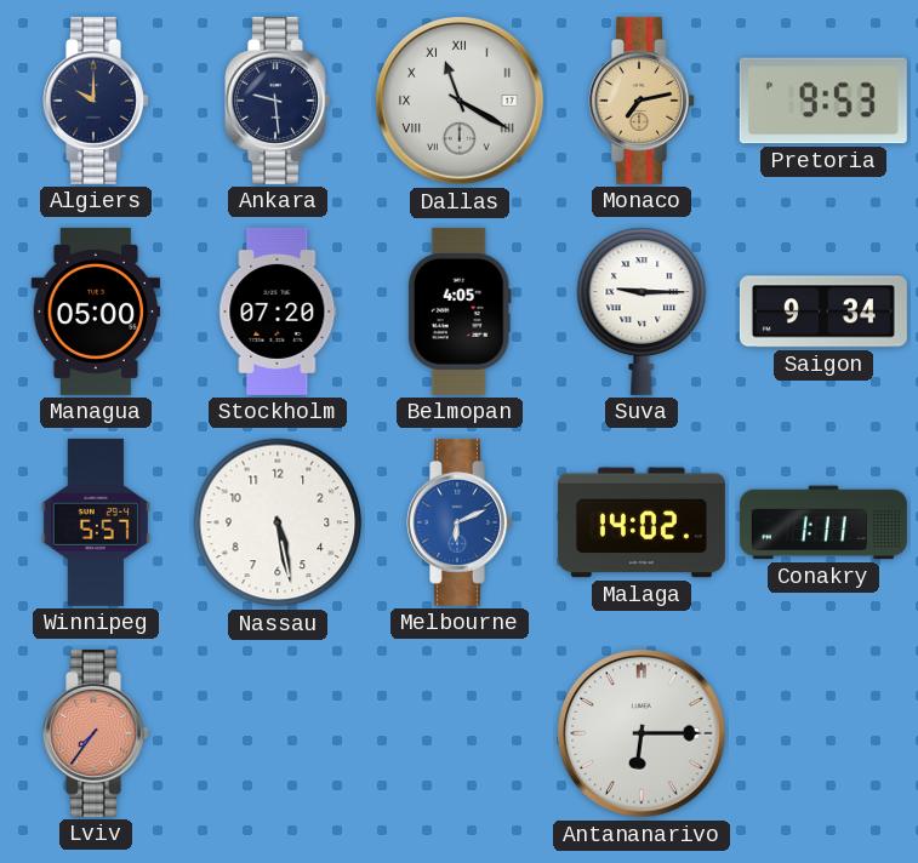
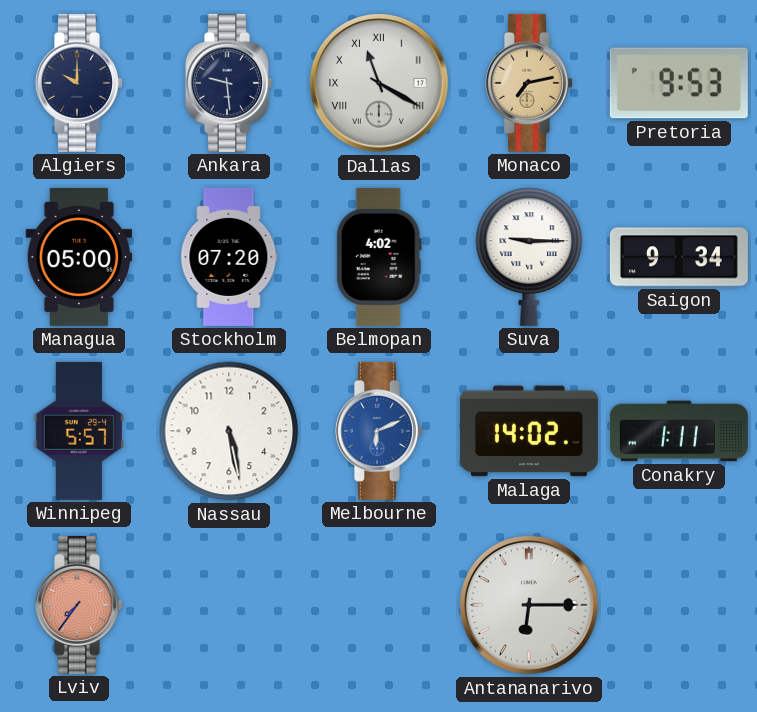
Belmopan: 4:05 -> 4:02 (379, 257)
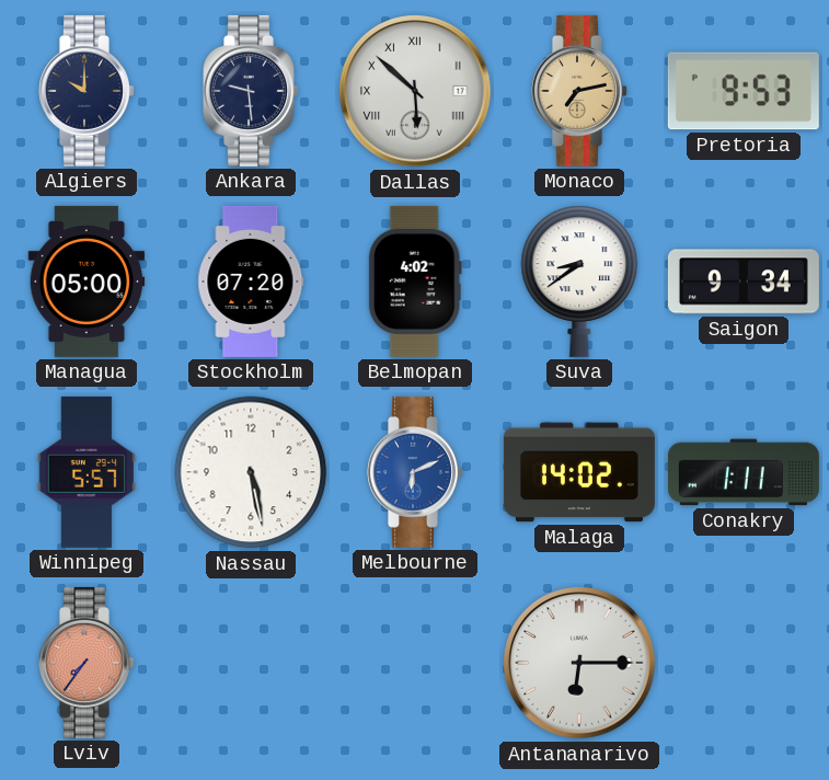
Dallas: 11:20 -> 5:52 (415, 91)
Suva: 9:15 -> 8:39 (579, 282)
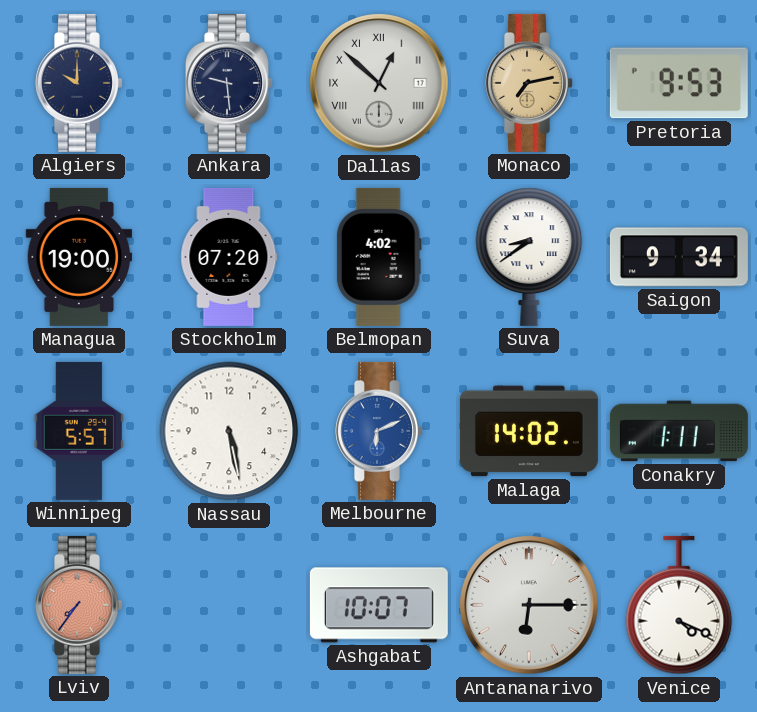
Dallas: 5:52 -> 12:52 (379, 83)
Managua: 05:00 -> 19:00 (79, 257)
Ashgabat: none -> 10:07 (379, 605)
Venice: none -> 4:19 (679, 605)
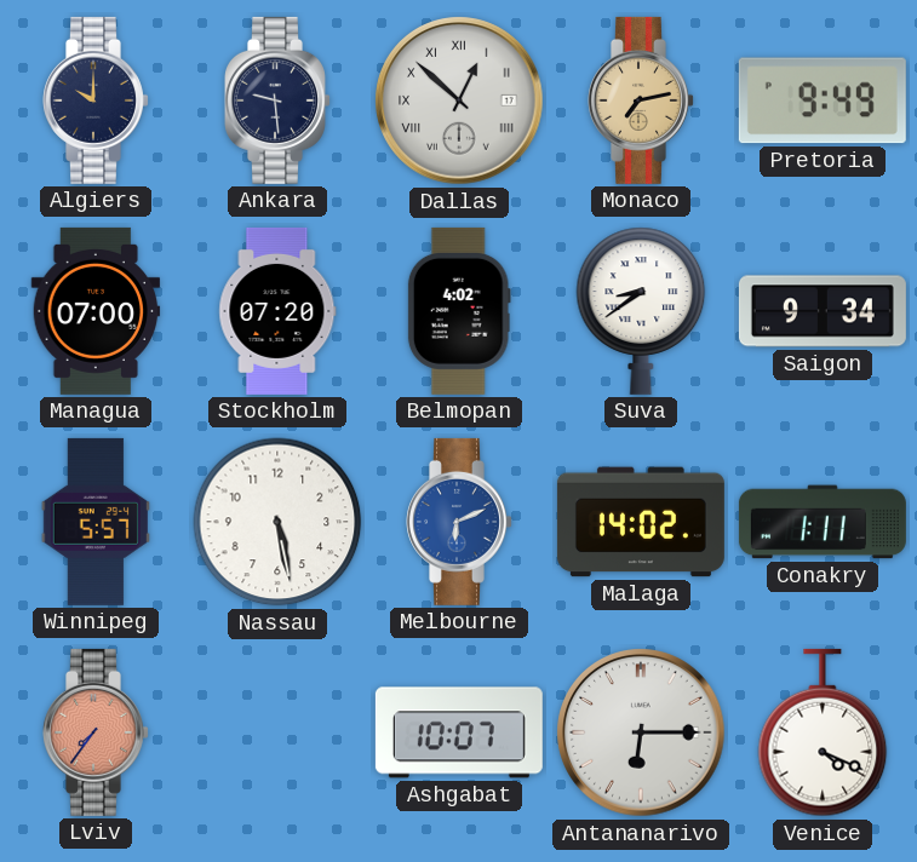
Pretoria: 9:53 -> 9:49 (823, 100)
Managua: 19:00 -> 07:00 (96, 311)
